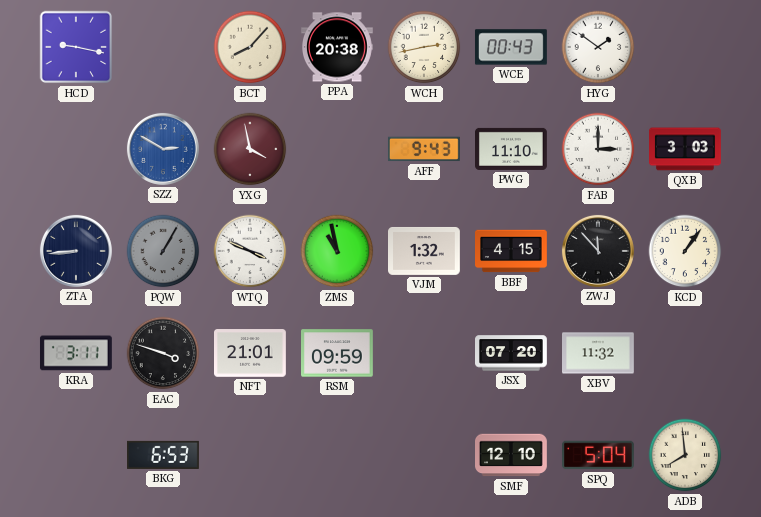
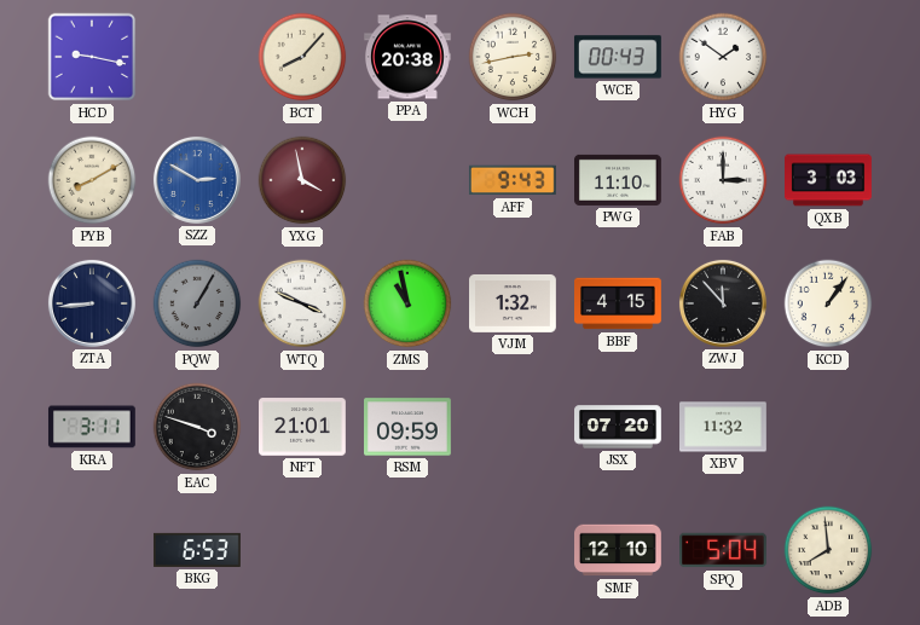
PYB: none -> 8:10 (92, 180)
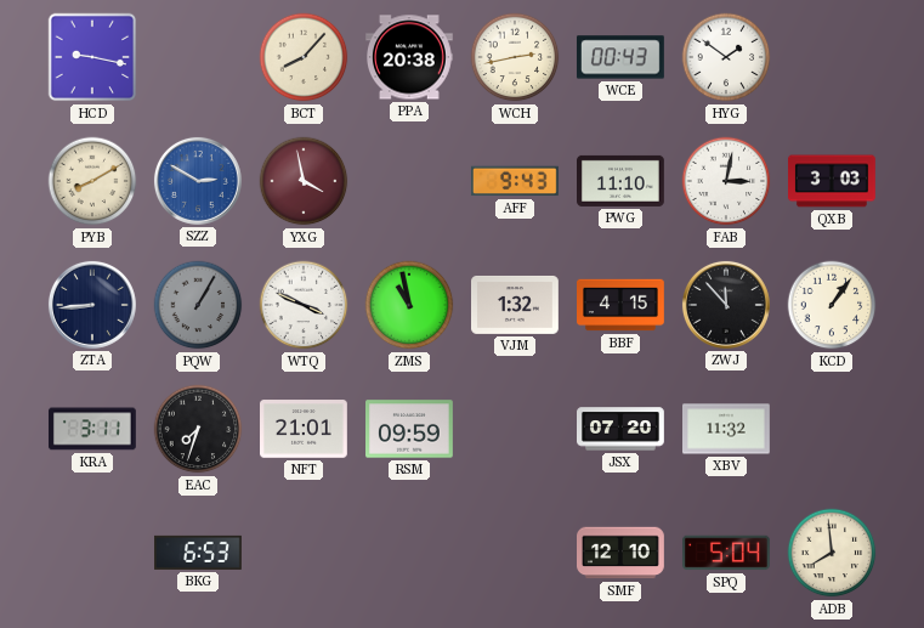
FAB: 3:00 -> 3:02 (726, 181)
EAC: 3:48 -> 7:33 (198, 429)
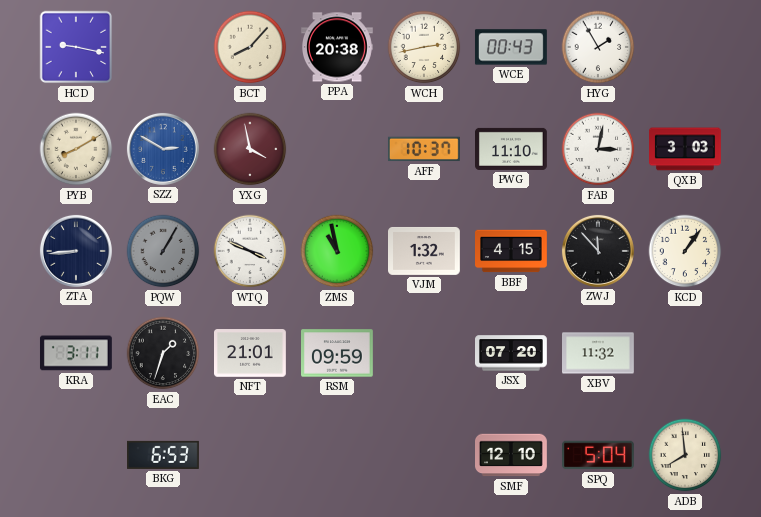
HYG: 1:51 -> 1:55 (598, 47)
AFF: 9:43 -> 10:37 (424, 149)
EAC: 7:33 -> 1:33 (163, 353)
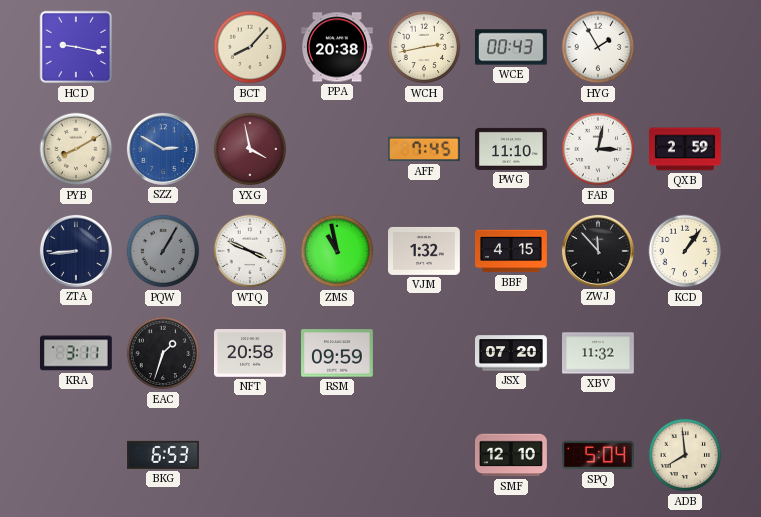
AFF: 10:37 -> 7:45 (424, 149)
QXB: 3:03 -> 2:59 (686, 149)
NFT: 21:01 -> 20:58 (251, 353)
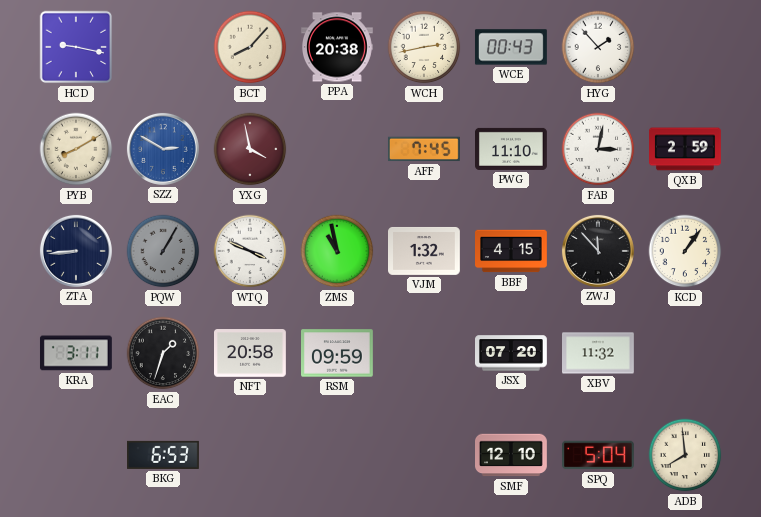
HYG: 1:55 -> 1:53 (598, 47)
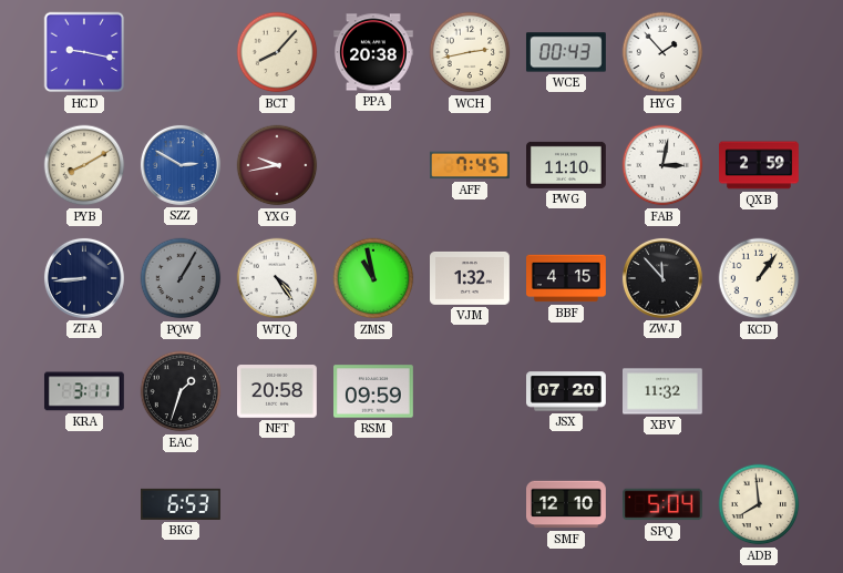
YXG: 3:58 -> 9:43 (277, 165)
WTQ: 3:49 -> 4:24 (277, 278)
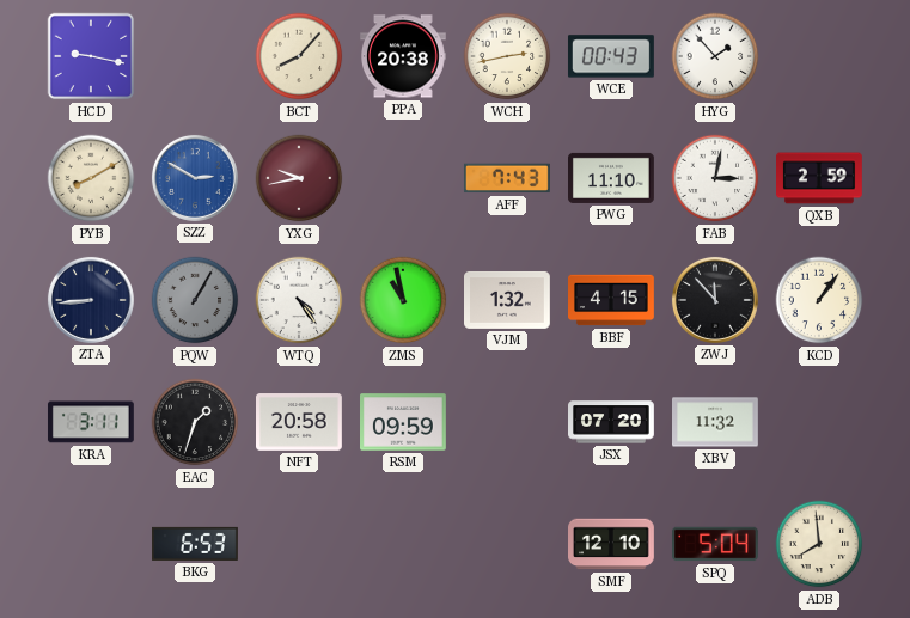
AFF: 7:45 -> 7:43 (507, 178)
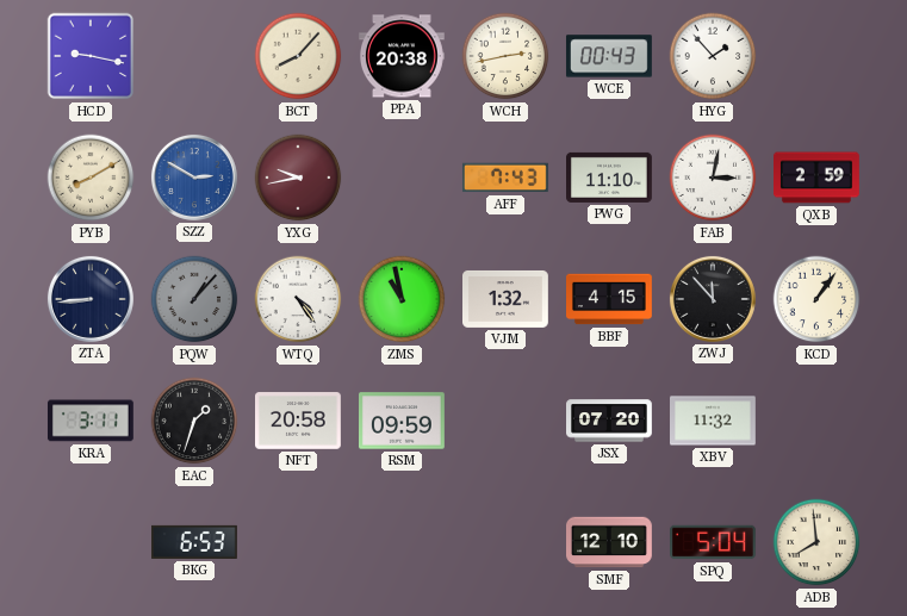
PQW: 1:05 -> 1:07 (194, 299)
